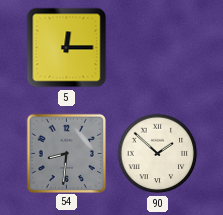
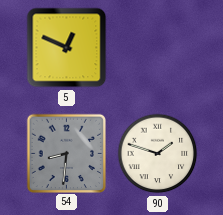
5: 12:15 -> 12:49 (67, 48)
90: 1:52 -> 1:48 (158, 154)
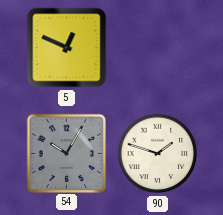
54: 8:31 -> 10:05 (66, 153)
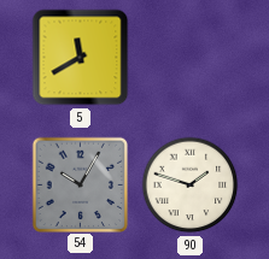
5: 12:49 -> 11:40 (81, 58)
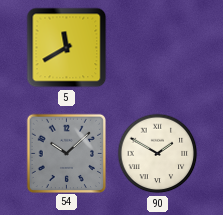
54: 10:05 -> 10:08 (66, 153)
90: 1:48 -> 1:50 (158, 154)
